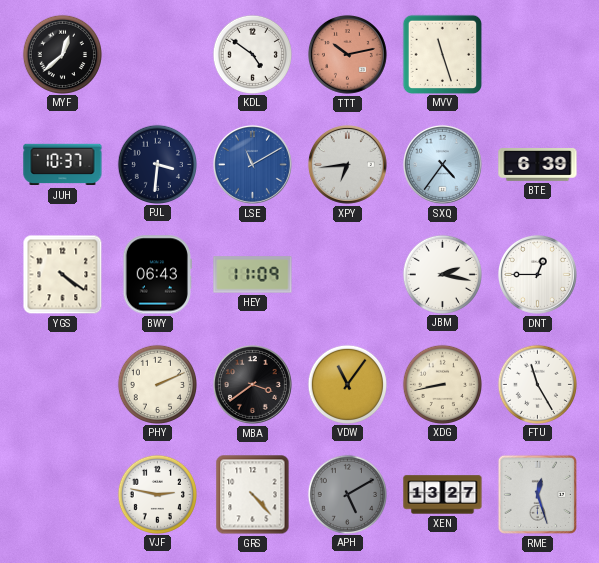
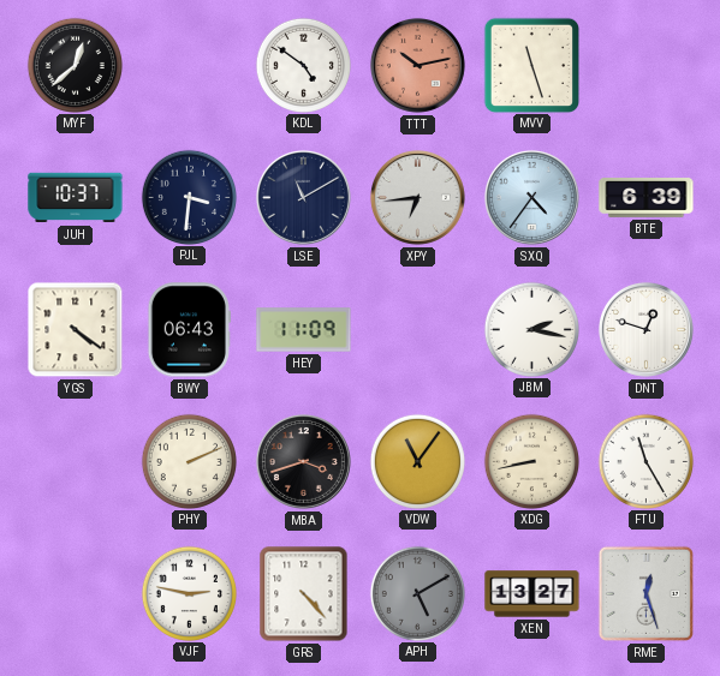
LSE dial: blue -> navy (303, 197)
DNT: 12:45 -> 12:48 (645, 329)
MBA: 3:39 -> 3:42 (303, 461)
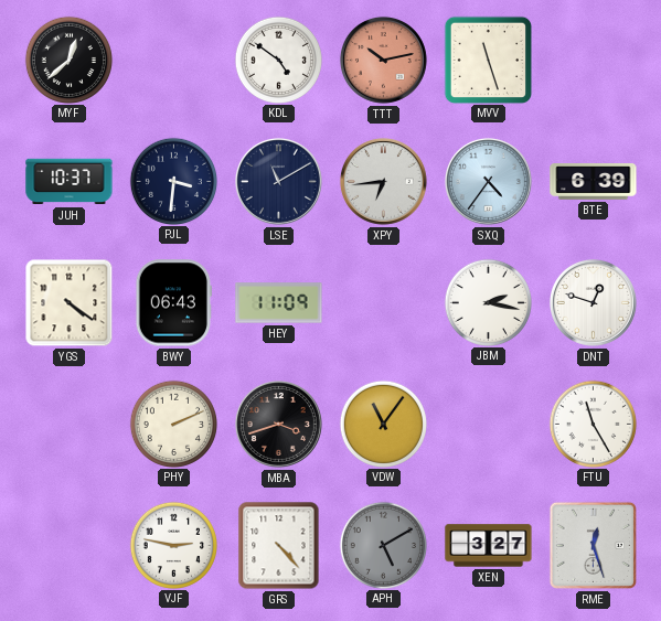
XDG: 8:43 -> none (531, 461)
XEN: 13:27 -> 3:27 (489, 546)
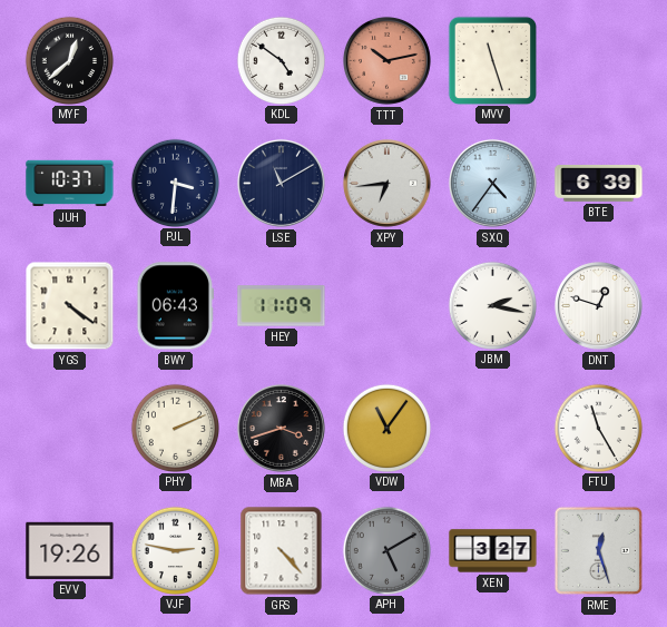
EVV: none -> 19:26 (70, 550)
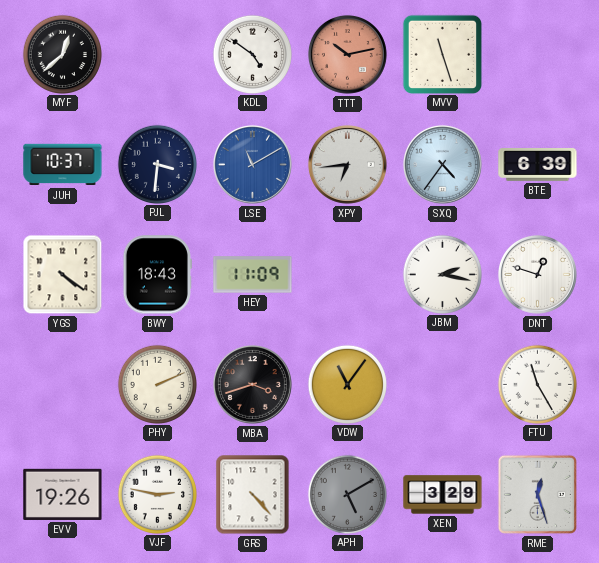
LSE dial: navy -> blue (252, 164)
BWY: 06:43 -> 18:43 (157, 275)
XEN: 3:27 -> 3:29 (443, 495)
